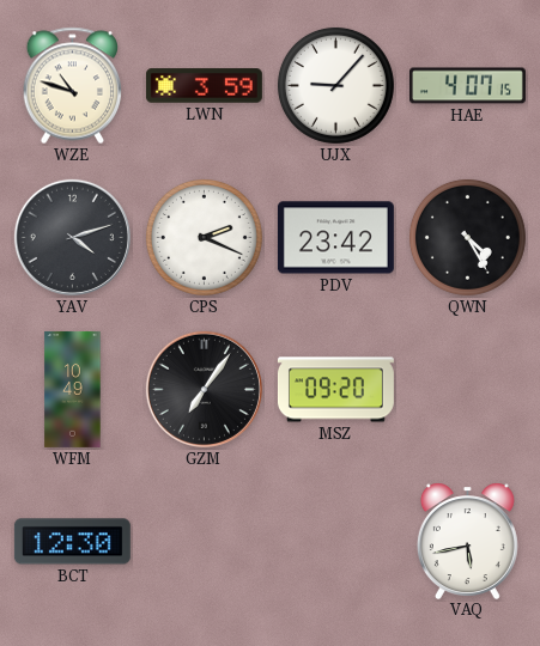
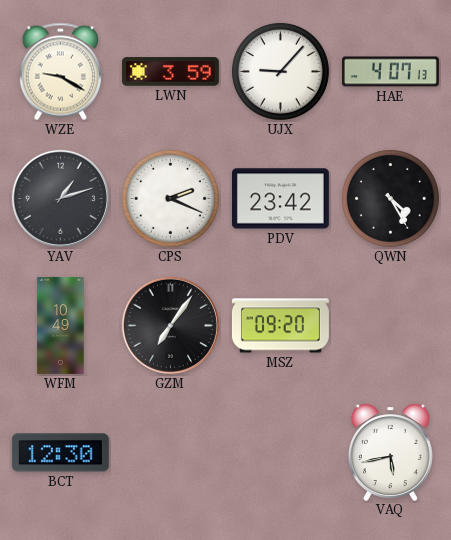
WZE: 10:48 -> 9:20 (61, 72)
HAE: 4:07:15 -> 4:07:13 (390, 72)
YAV: 4:12 -> 1:12 (60, 198)
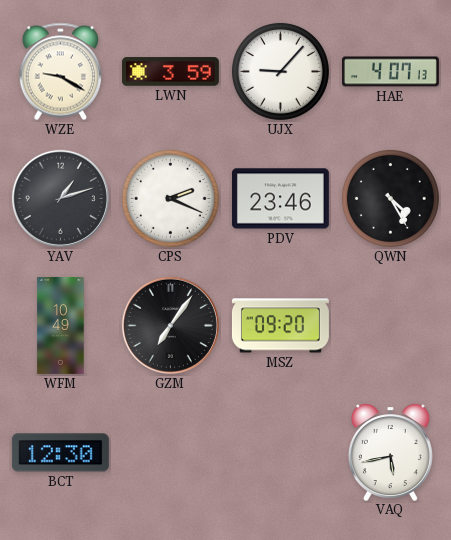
PDV: 23:42 -> 23:46 (280, 199)
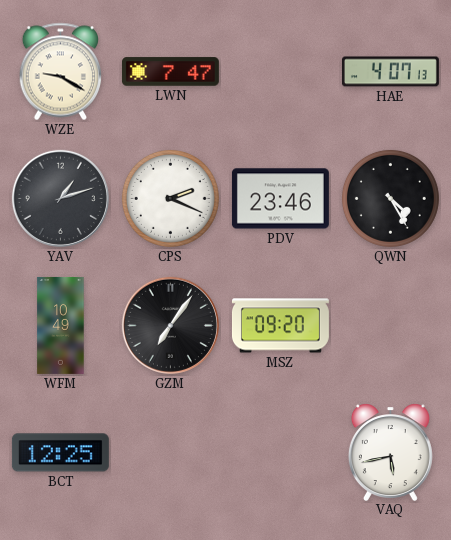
LWN: 3:59 -> 7:47 (170, 72)
UJX: 9:07 -> none (280, 71)
BCT: 12:30 -> 12:25 (60, 453)
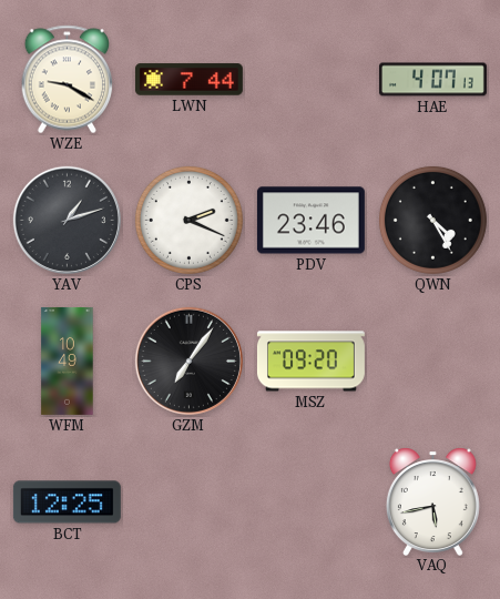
LWN: 7:47 -> 7:44 (188, 80)
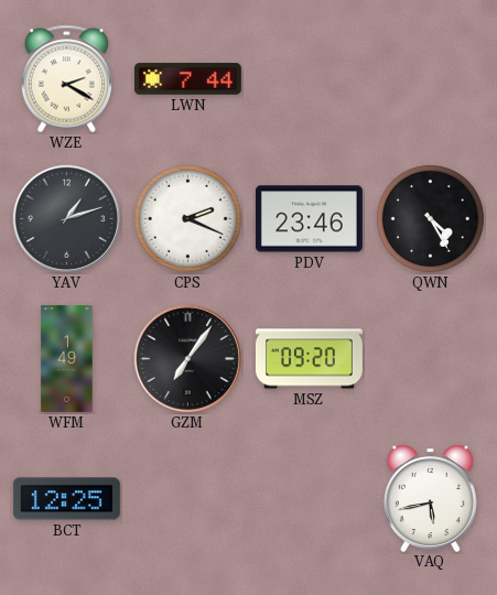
WZE: 9:20 -> 2:20 (67, 79)
HAE: 4:07 -> none (432, 80)
WFM: 10:49 -> 1:49 (67, 358)
